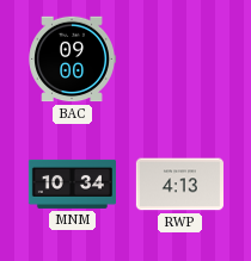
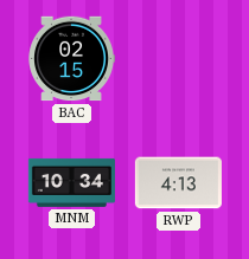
BAC: 09:00 -> 02:15 (71, 59)
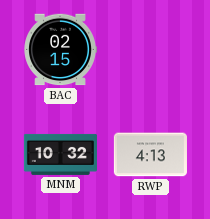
MNM: 10:34 -> 10:32 (60, 154)
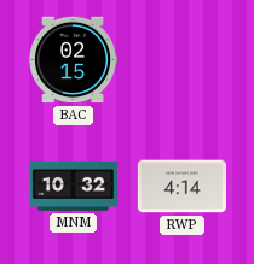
RWP: 4:13 -> 4:14 (181, 187)
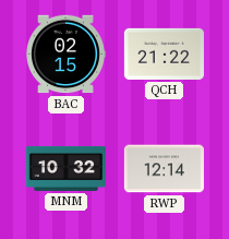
QCH: none -> 21:22 (164, 53)
RWP: 4:14 -> 12:14 (164, 169)
